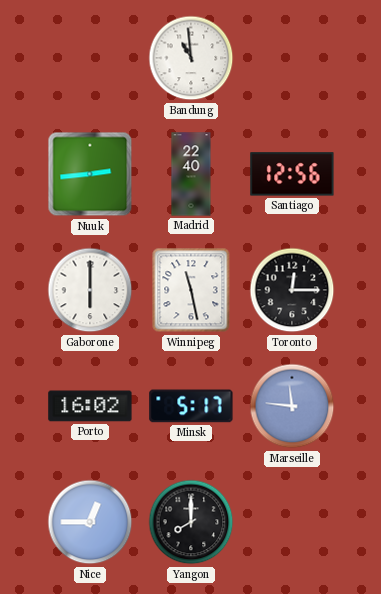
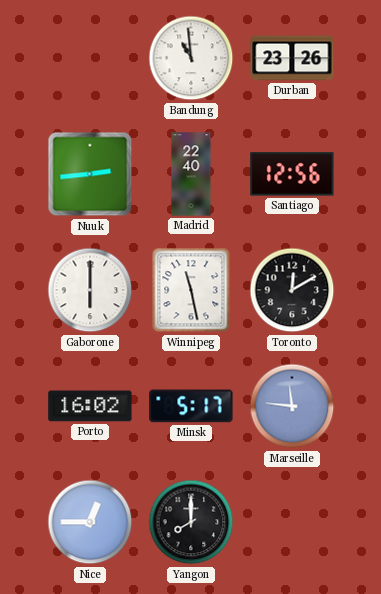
Durban: none -> 23:26 (292, 58)
Toronto: 12:15 -> 12:10 (292, 290)
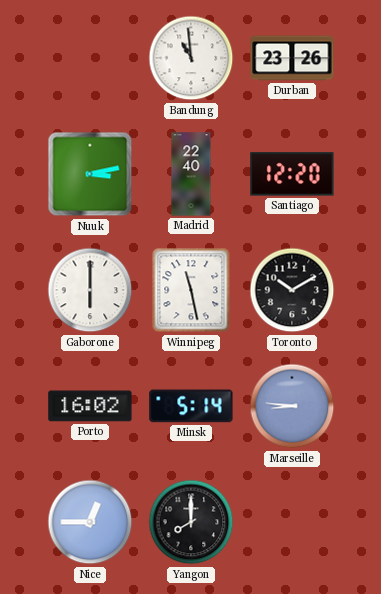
Nuuk: 2:44 -> 3:13 (90, 174)
Santiago: 12:56 -> 12:20 (292, 174)
Toronto: 12:10 -> 10:10 (292, 290)
Minsk: 5:17 -> 5:14 (191, 406)
Marseille: 11:46 -> 8:46 (292, 406)
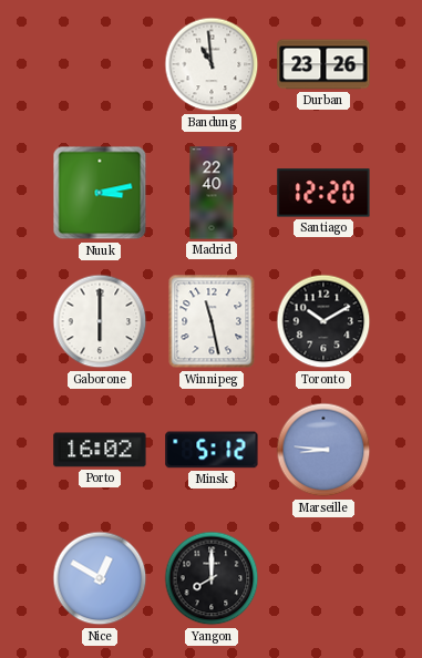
Minsk: 5:14 -> 5:12 (212, 450)
Nice: 12:45 -> 12:50 (100, 578)
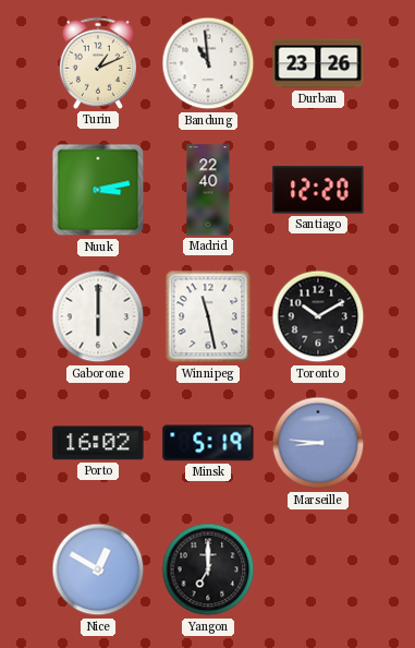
Turin: none -> 1:11 (98, 63)
Minsk: 5:12 -> 5:19 (208, 443)
Yangon: 8:00 -> 7:00 (208, 569)
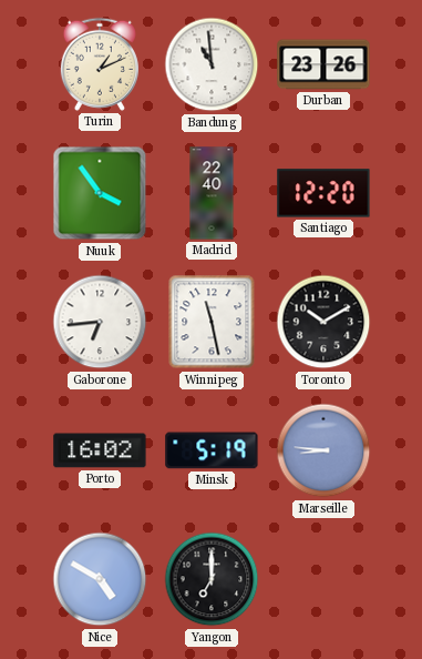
Nuuk: 3:13 -> 3:54 (100, 193)
Gaborone: 6:00 -> 6:44 (100, 322)
Nice: 12:50 -> 4:50 (100, 579)
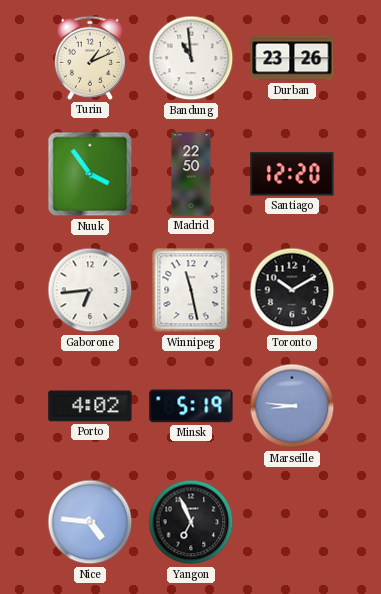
Madrid: 22:40 -> 22:50 (191, 174)
Porto: 16:02 -> 4:02 (90, 406)
Nice: 4:50 -> 4:46 (90, 522)
Yangon: 7:00 -> 6:56 (191, 522)
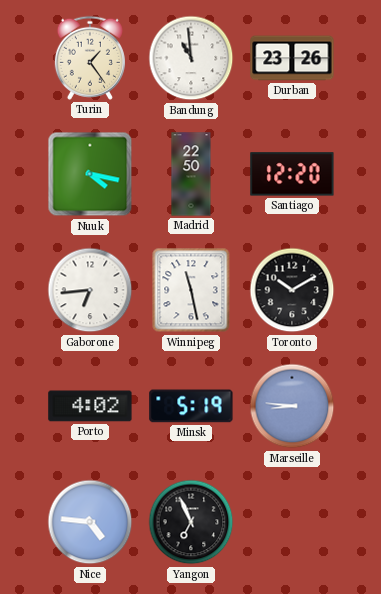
Turin: 1:11 -> 1:24 (90, 58)
Nuuk: 3:54 -> 4:17 (90, 174)
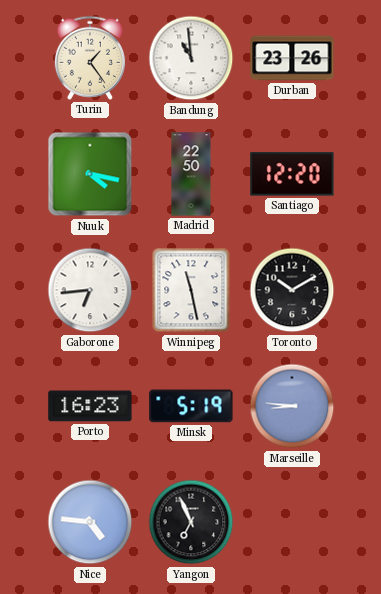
Porto: 4:02 -> 16:23 (90, 406)
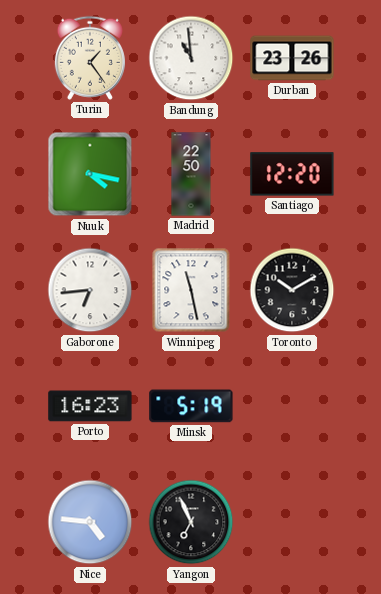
Marseille: 8:46 -> none (292, 406)
